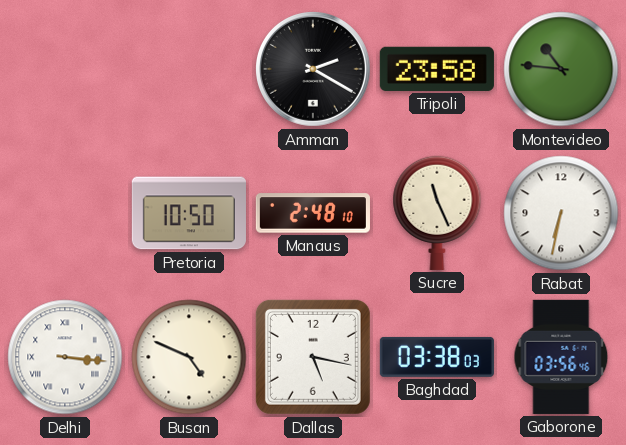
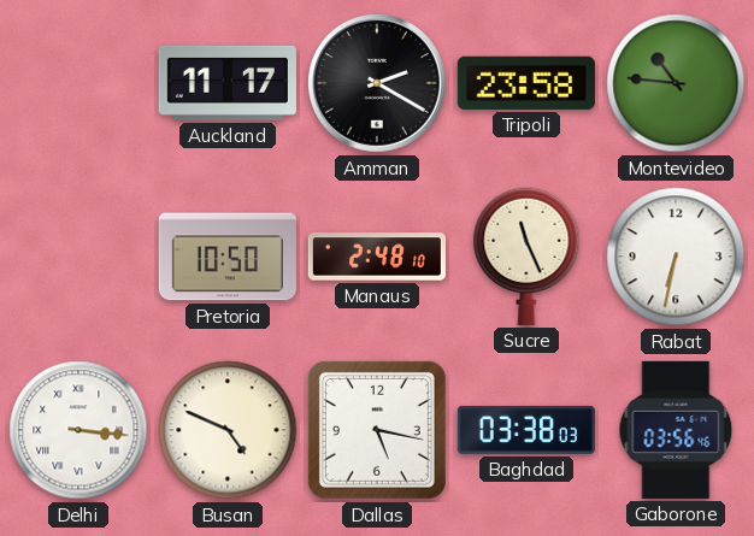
Auckland: none -> 11:17 (228, 83)
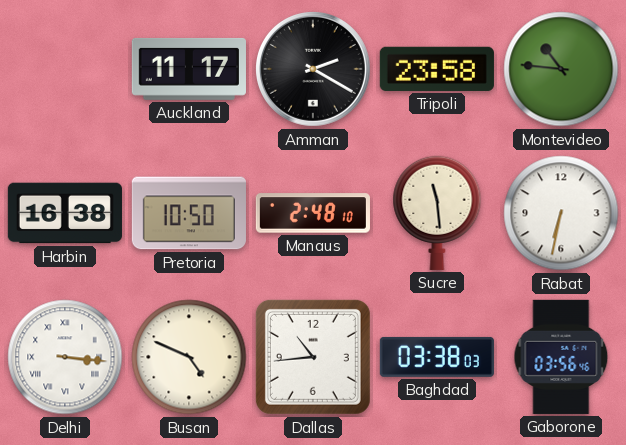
Harbin: none -> 16:38 (65, 213)
Sucre: 11:26 -> 11:29 (437, 213)
Dallas: 5:17 -> 10:44 (313, 357)
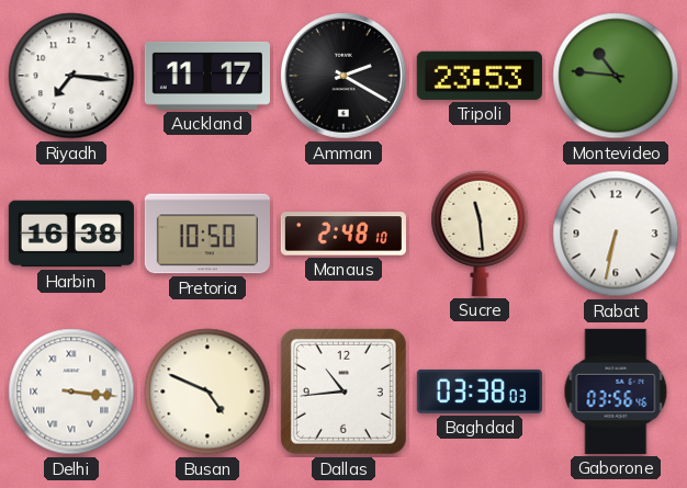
Riyadh: none -> 7:16 (71, 76)
Tripoli: 23:58 -> 23:53 (480, 76)
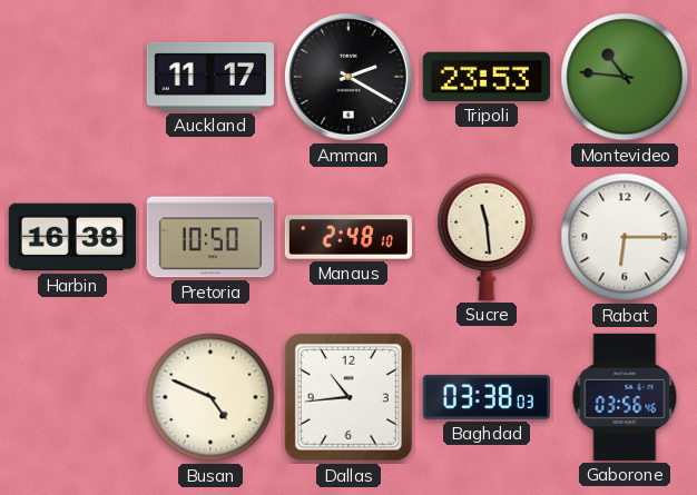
Riyadh: 7:16 -> none (71, 76)
Rabat: 6:32 -> 6:15 (625, 237)
Delhi: 3:16 -> none (71, 391)
